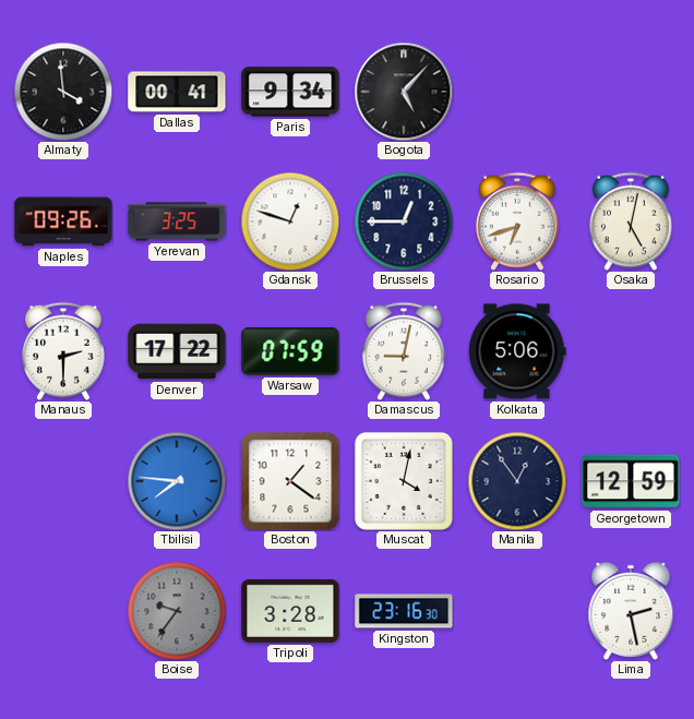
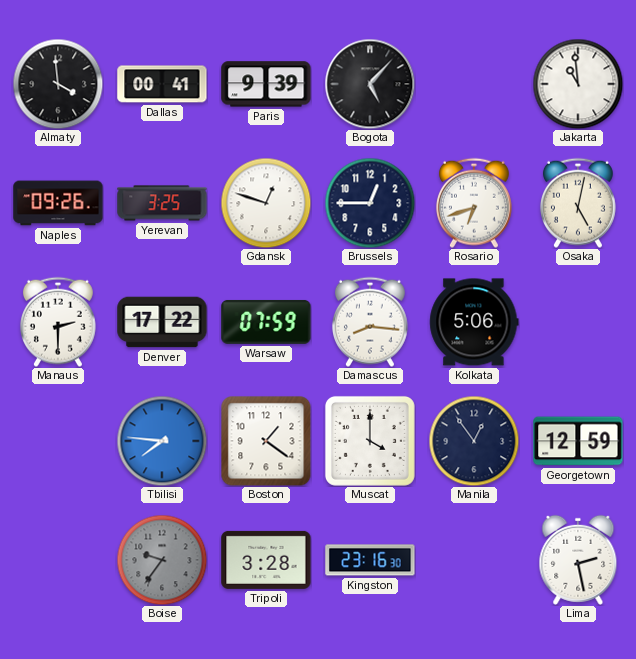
Paris: 9:34 -> 9:39 (266, 84)
Jakarta: none -> 10:59 (578, 84)
Damascus: 9:02 -> 8:16 (370, 322)
Muscat: 4:02 -> 4:00 (370, 441)
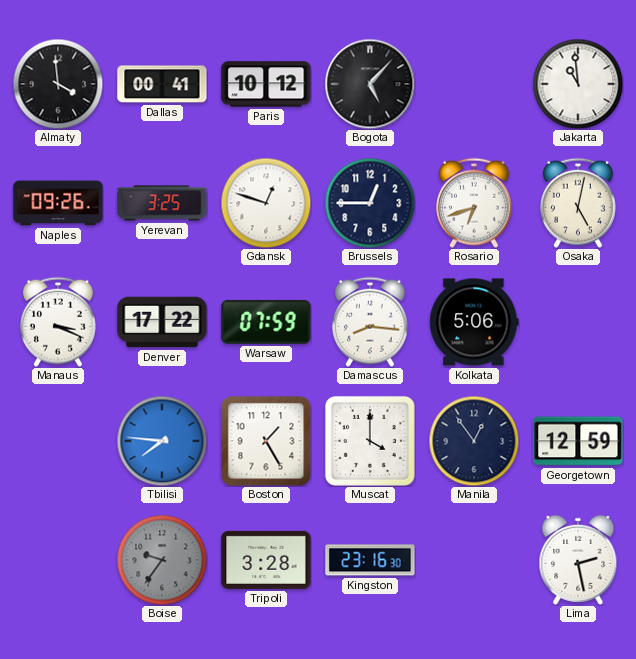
Paris: 9:39 -> 10:12 (266, 84)
Manaus: 2:30 -> 3:19 (58, 322)
Boston: 1:21 -> 1:25 (266, 441)
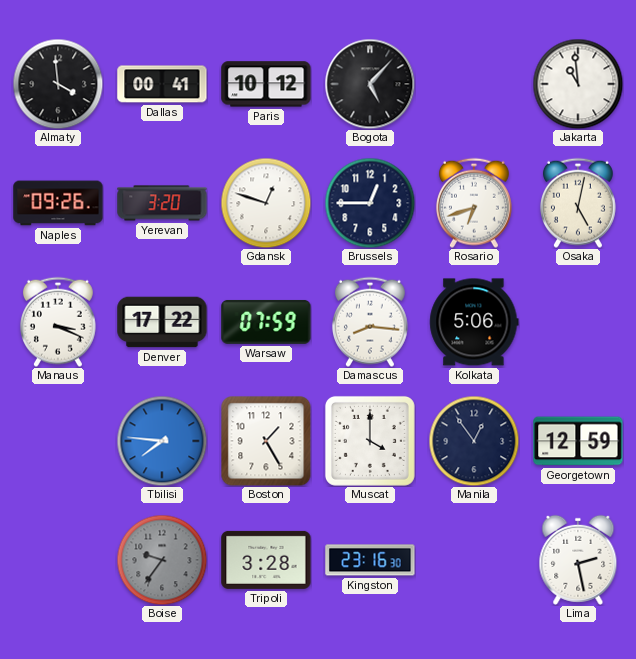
Yerevan: 3:25 -> 3:20 (162, 203)
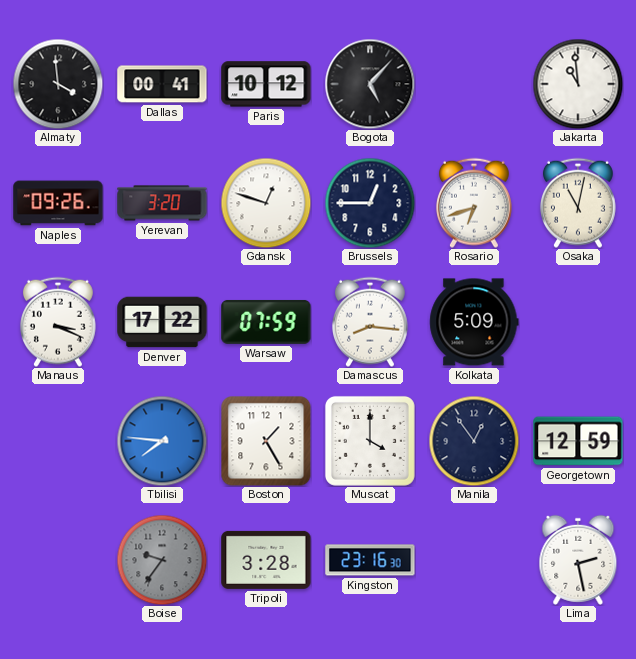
Osaka: 5:02 -> 11:02 (578, 203)
Kolkata: 5:06 -> 5:09 (474, 322)
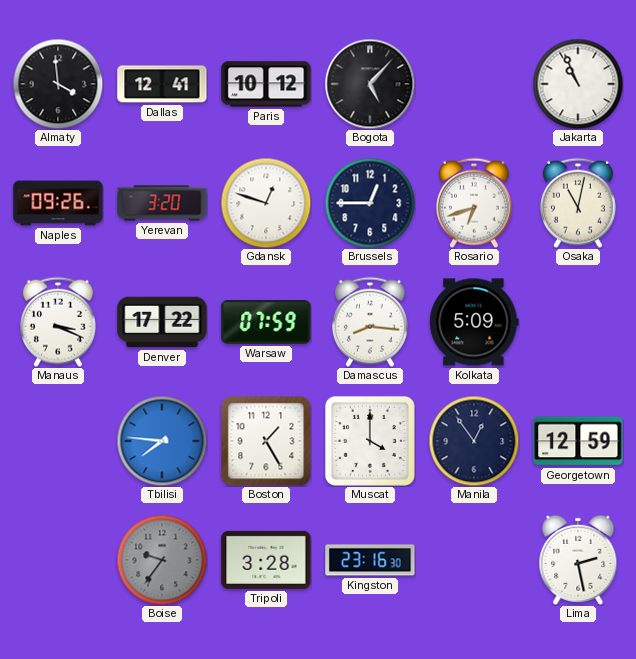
Dallas: 00:41 -> 12:41 (162, 84)
Jakarta: 10:59 -> 10:56 (578, 84)
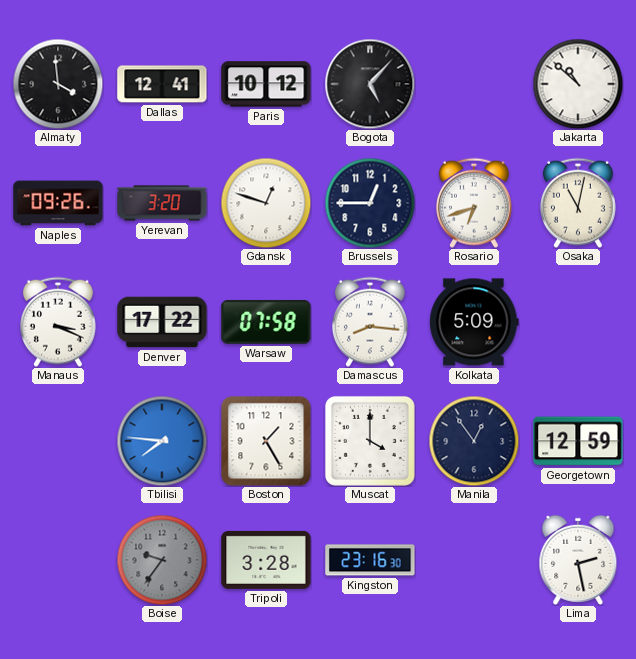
Jakarta: 10:56 -> 10:52 (578, 84)
Warsaw: 07:59 -> 07:58 (266, 322)
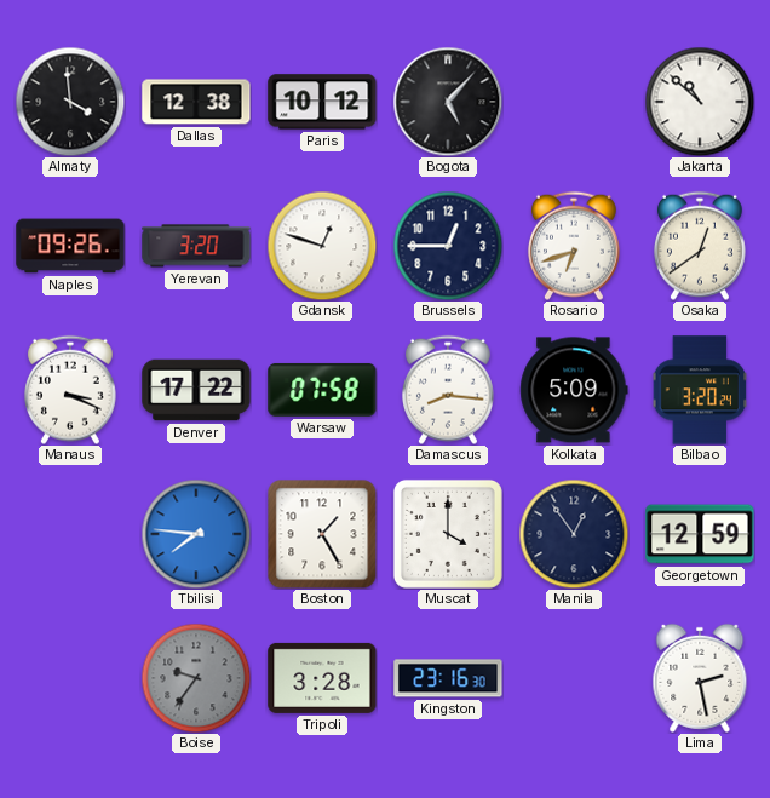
Dallas: 12:41 -> 12:38 (196, 102)
Osaka: 11:02 -> 12:39 (700, 246)
Bilbao: none -> 3:20 (700, 390)
